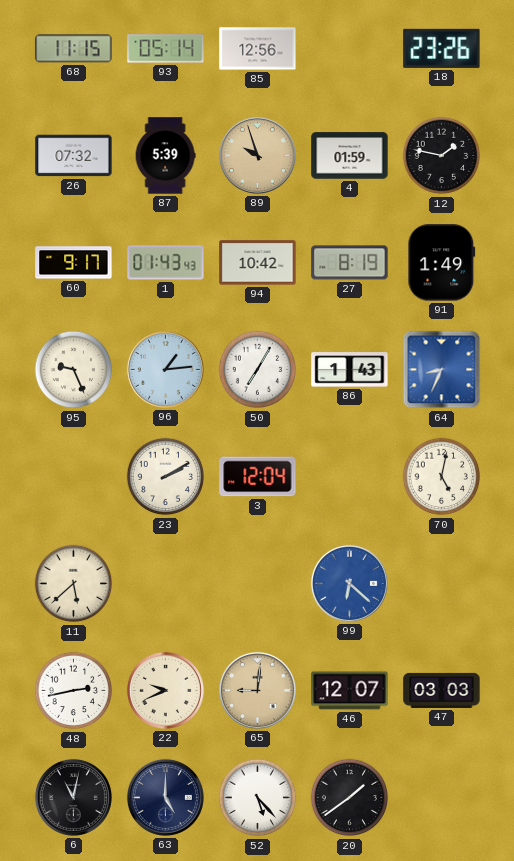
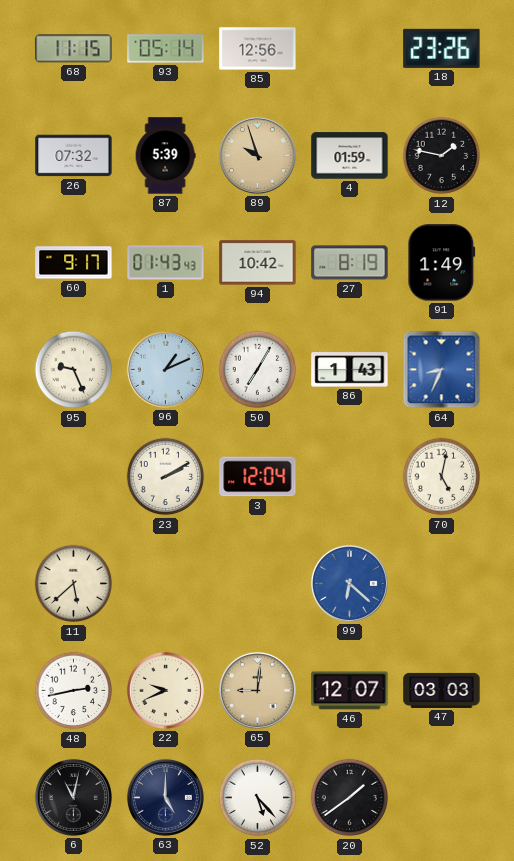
96: 1:14 -> 1:11 (165, 369)
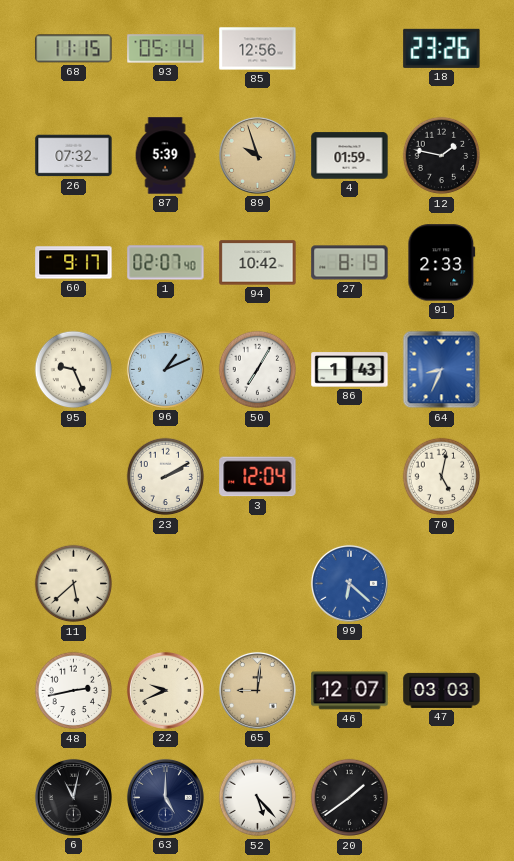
1: 01:43 -> 02:07 (166, 263)
91: 1:49 -> 2:33 (442, 263)
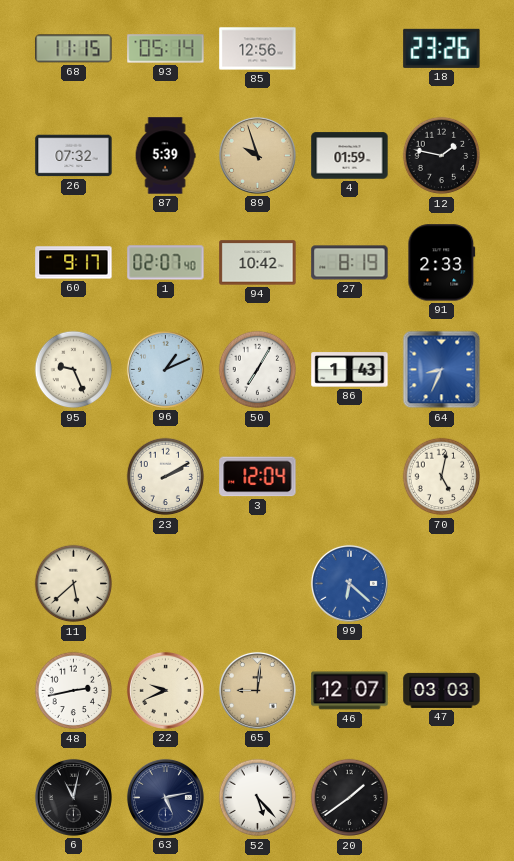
63: 5:00 -> 5:13 (165, 797)
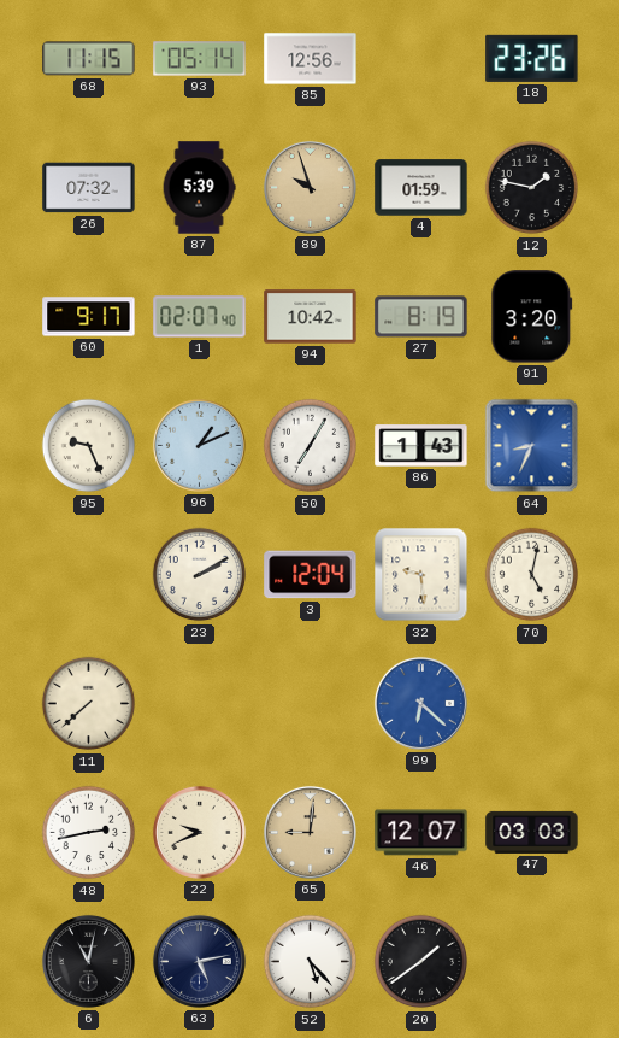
91: 2:33 -> 3:20 (532, 317)
32: none -> 9:29 (421, 575)
11: 5:38 -> 7:38 (89, 704)
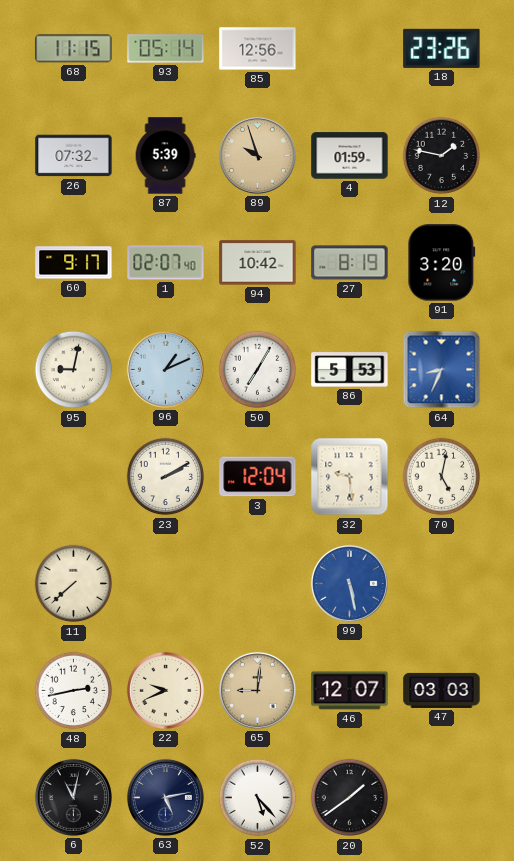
95: 9:26 -> 9:02 (74, 370)
86: 1:43 -> 5:53 (350, 370)
99: 6:22 -> 5:28 (349, 583)
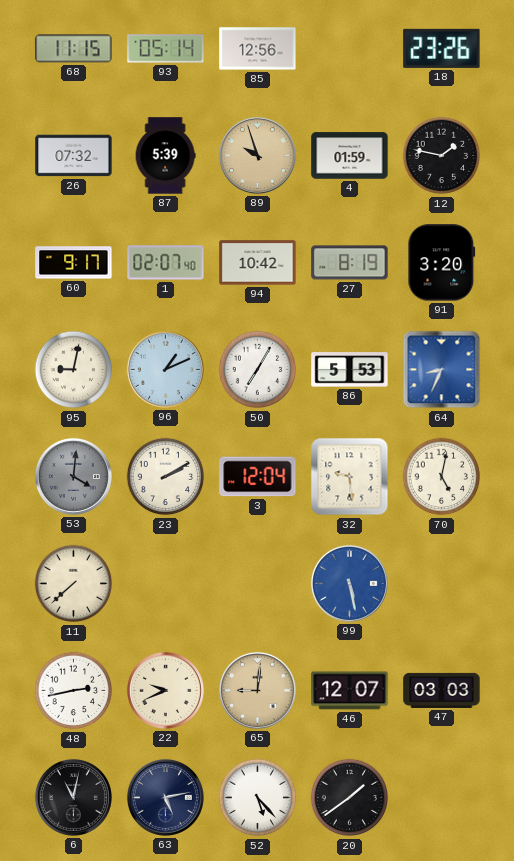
53: none -> 4:01 (73, 476)
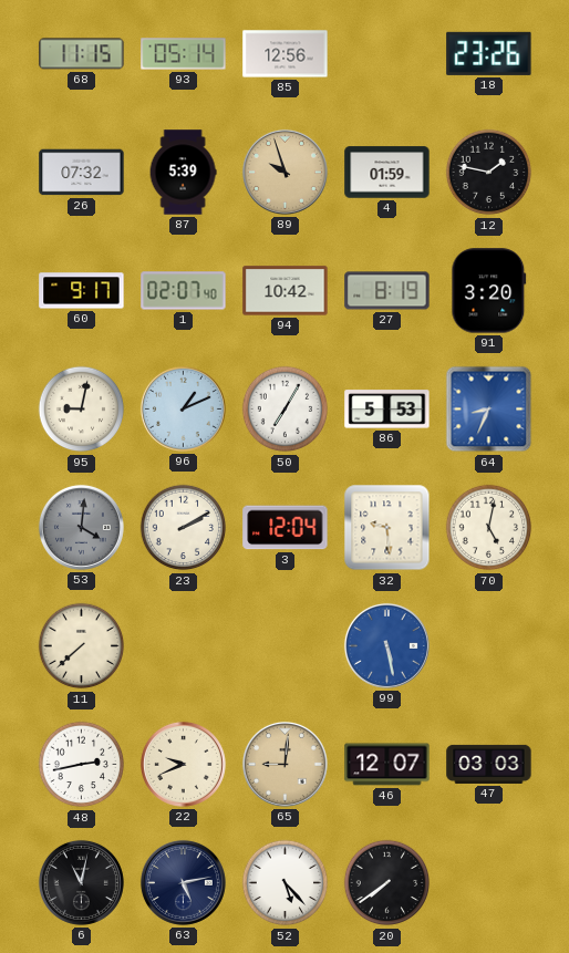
20: 1:39 -> 7:39 (387, 883)
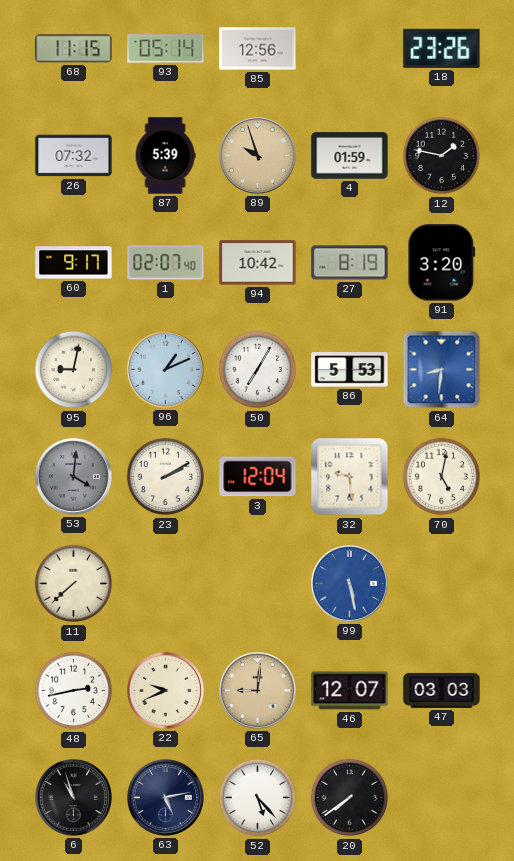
64: 8:34 -> 8:31 (442, 370)
6: 11:02 -> 10:57 (73, 797)
